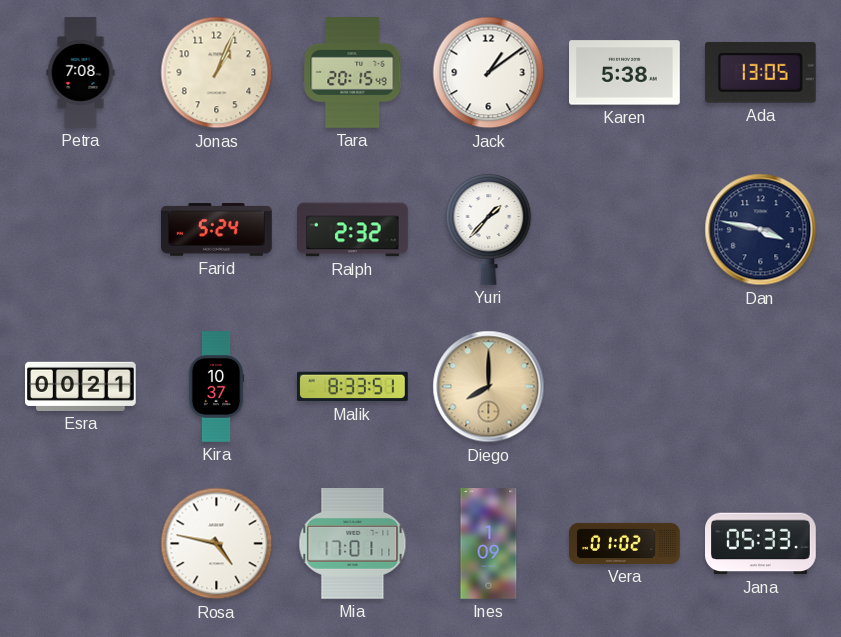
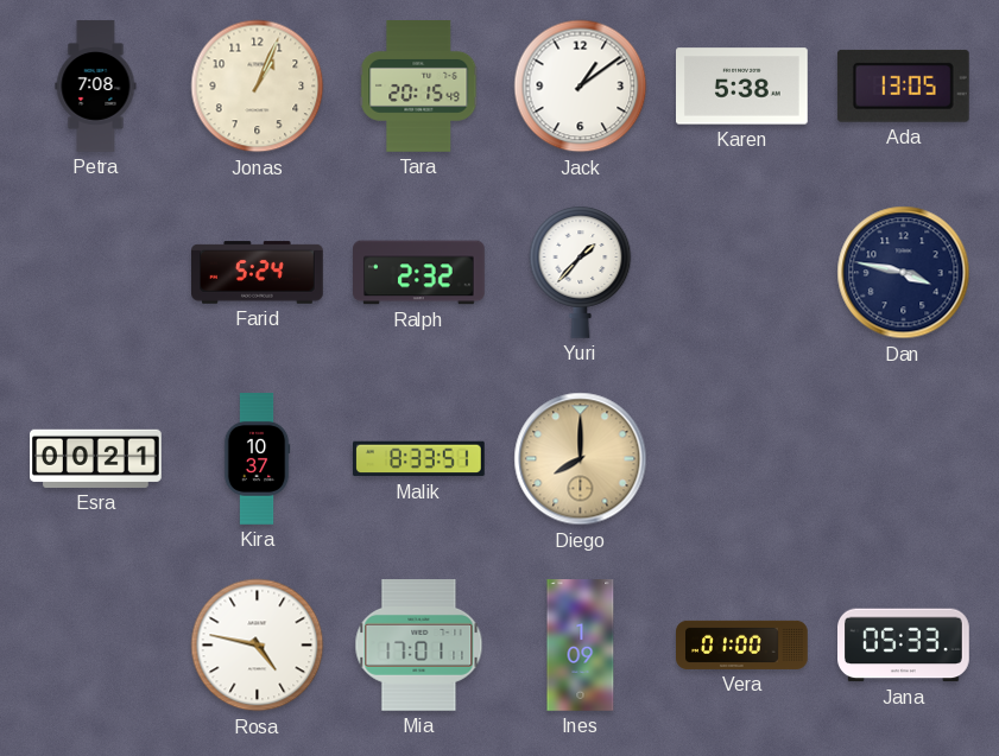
Vera: 01:02 -> 01:00 (742, 644)
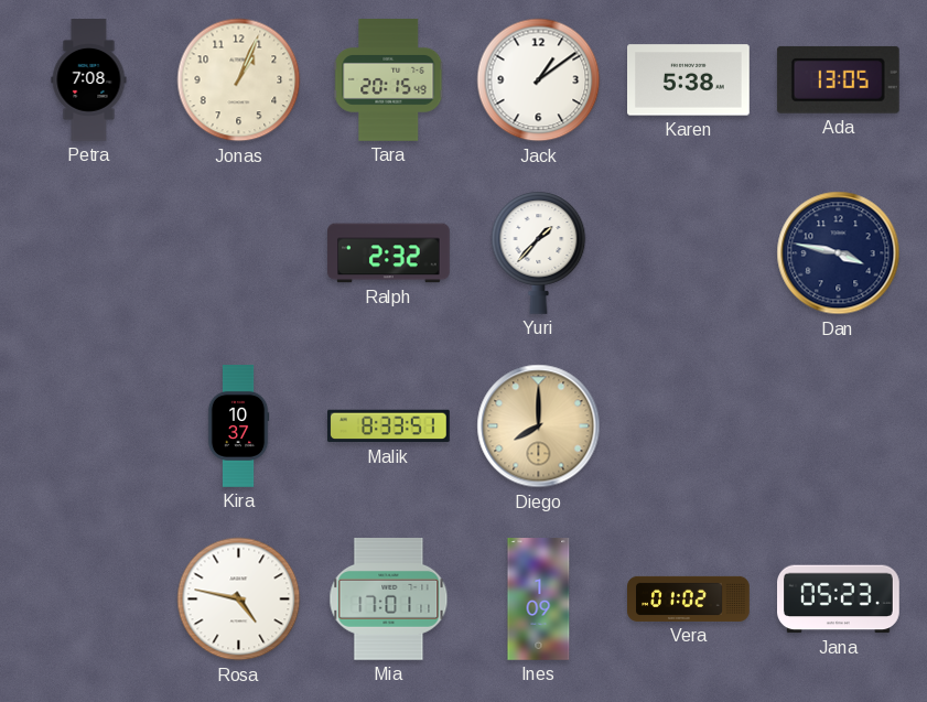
Farid: 5:24 -> none (258, 273)
Esra: 00:21 -> none (96, 458)
Vera: 01:00 -> 01:02 (689, 598)
Jana: 05:33 -> 05:23 (839, 600)
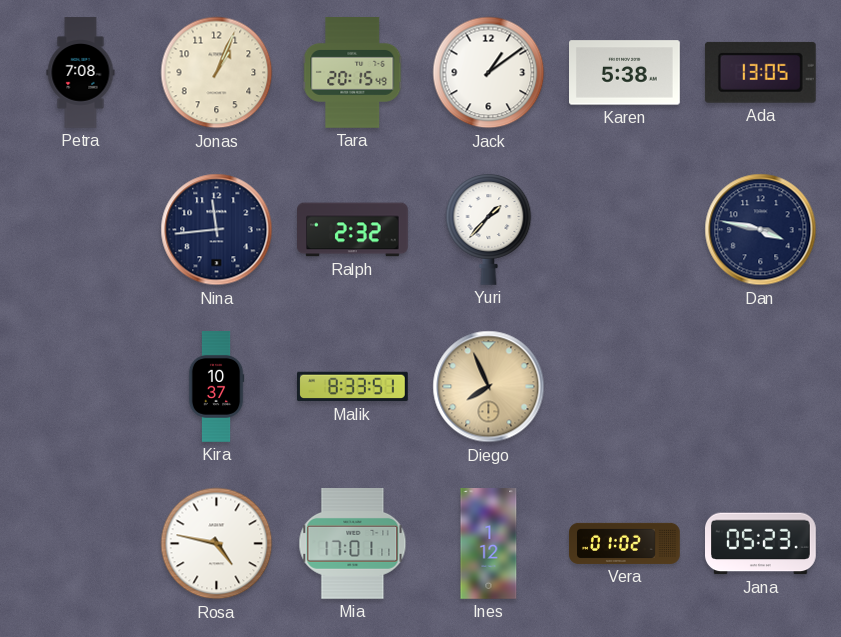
Nina: none -> 11:44 (217, 230)
Diego: 8:00 -> 7:56 (489, 387)
Ines: 1:09 -> 1:12 (489, 544)
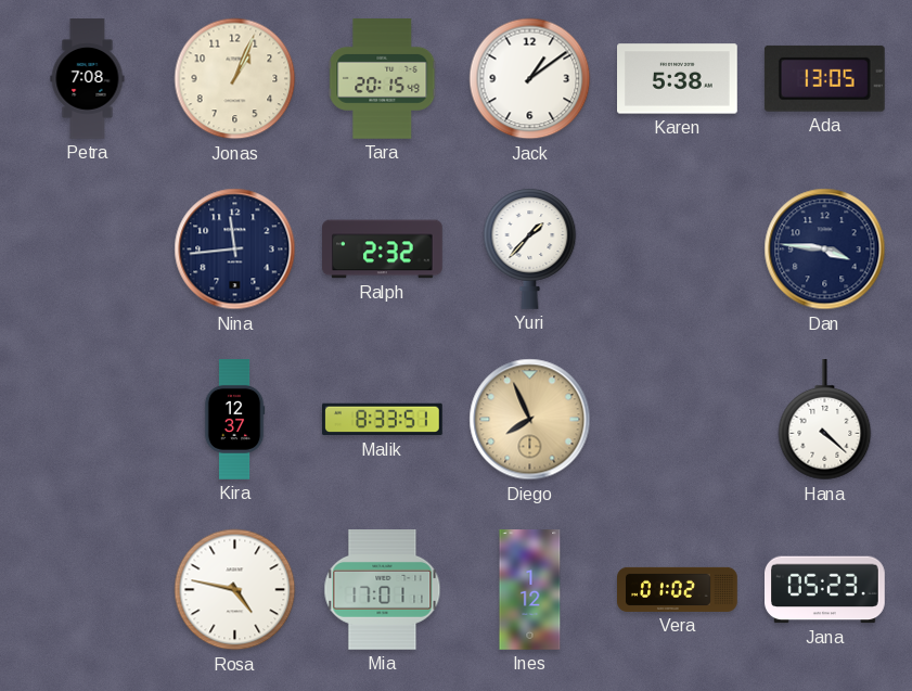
Dan: 3:47 -> 3:46 (825, 249)
Kira: 10:37 -> 12:37 (234, 420)
Hana: none -> 4:22 (825, 421)
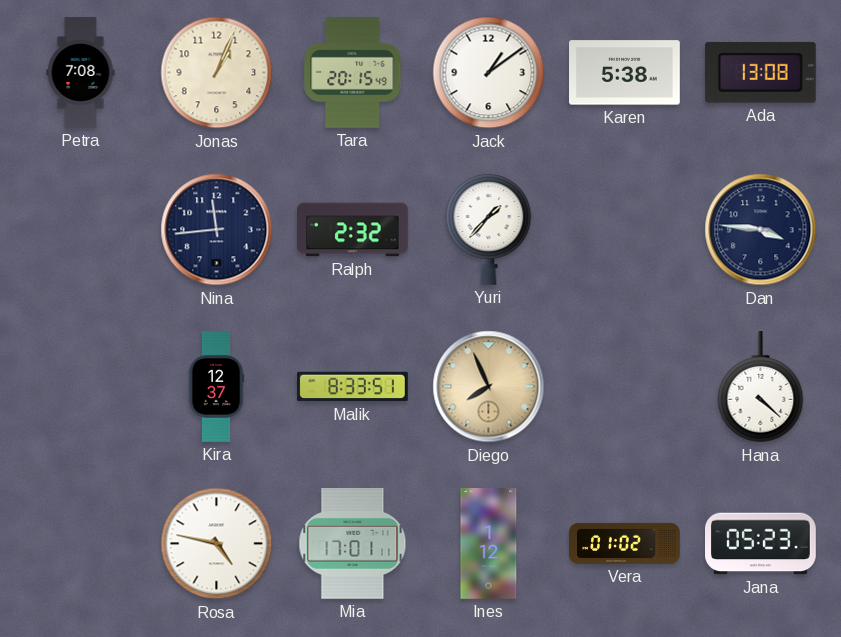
Ada: 13:05 -> 13:08 (760, 72)
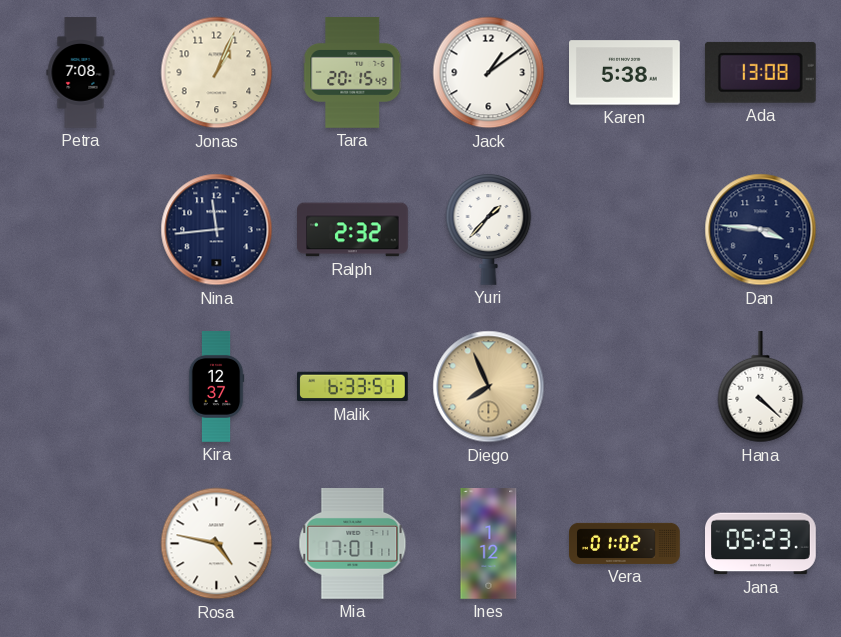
Malik: 8:33 -> 6:33 (353, 387)
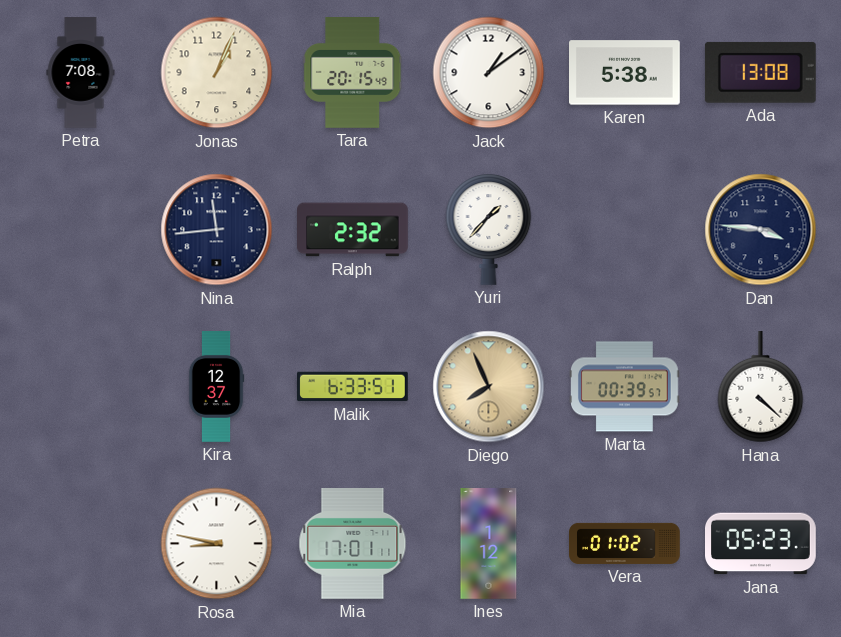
Marta: none -> 00:39 (625, 387)
Rosa: 4:47 -> 8:47 (217, 544)
